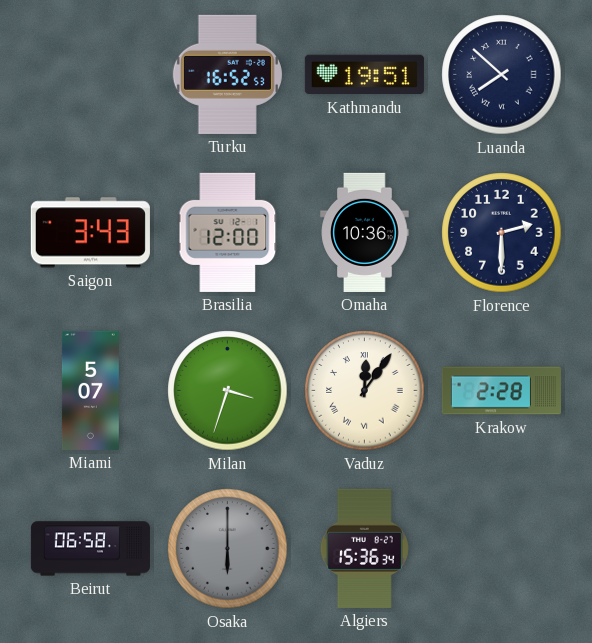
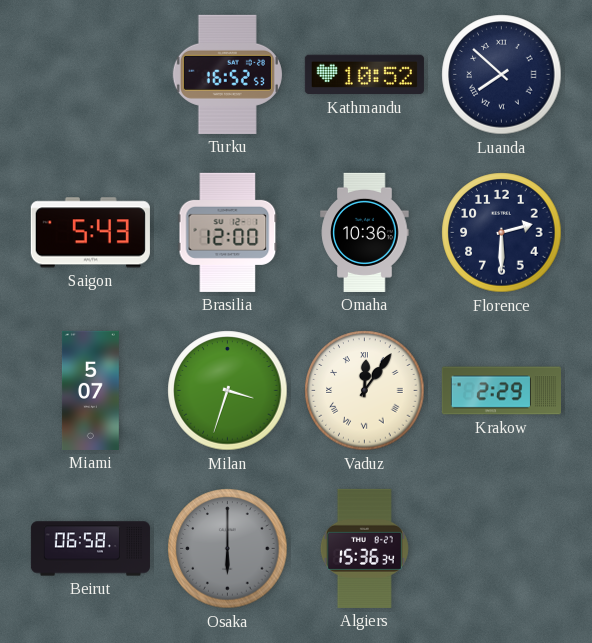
Kathmandu: 19:51 -> 10:52 (364, 75)
Saigon: 3:43 -> 5:43 (90, 233)
Krakow: 2:28 -> 2:29 (501, 391)
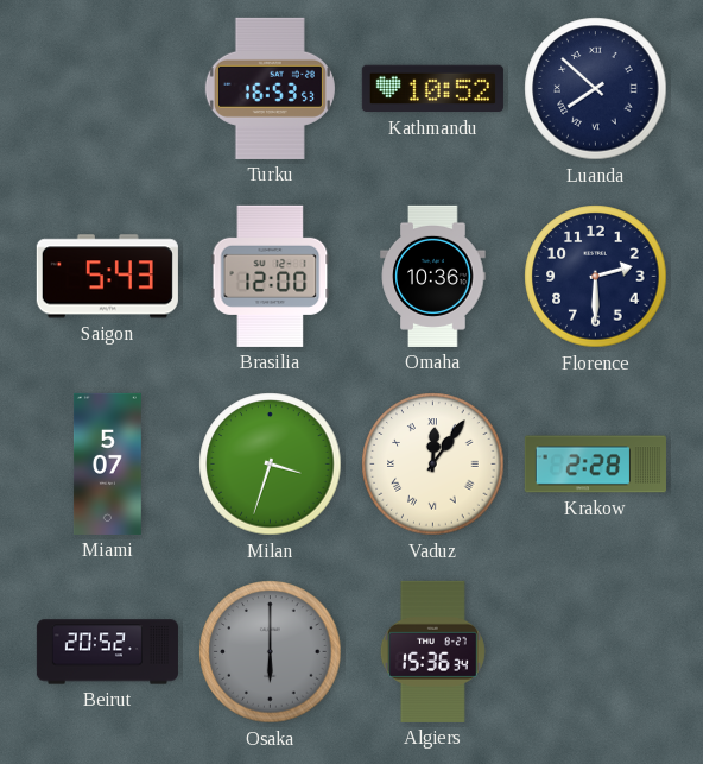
Turku: 16:52 -> 16:53 (270, 88)
Krakow: 2:29 -> 2:28 (595, 465)
Beirut: 06:58 -> 20:52 (107, 652)
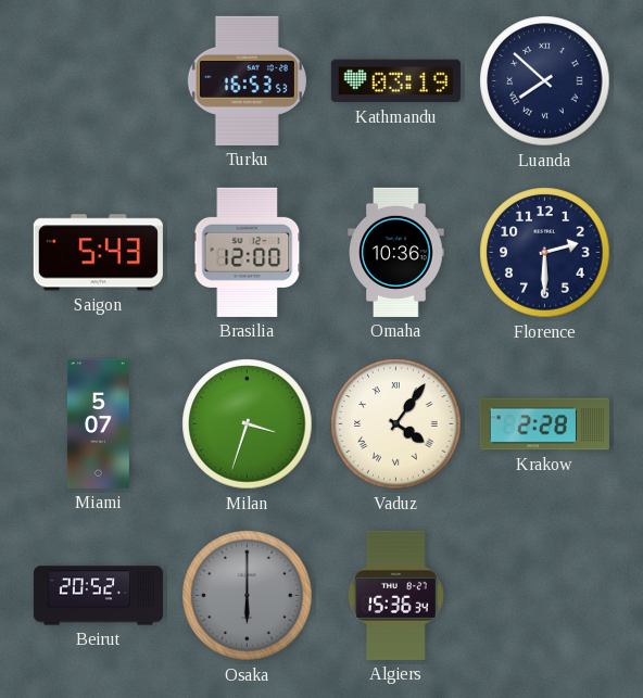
Kathmandu: 10:52 -> 03:19 (395, 81)
Vaduz: 12:06 -> 4:06 (396, 424)
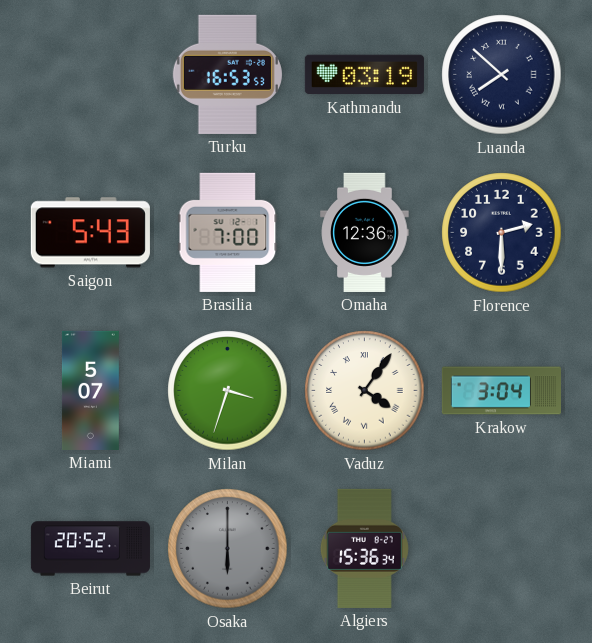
Brasilia: 12:00 -> 7:00 (228, 232)
Omaha: 10:36 -> 12:36 (365, 232)
Krakow: 2:28 -> 3:04 (501, 391)
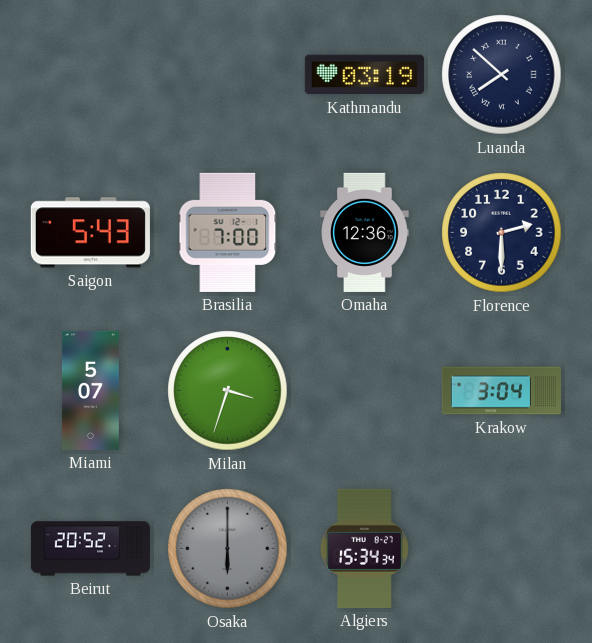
Turku: 16:53 -> none (227, 74)
Vaduz: 4:06 -> none (365, 391)
Algiers: 15:36 -> 15:34 (364, 548)
